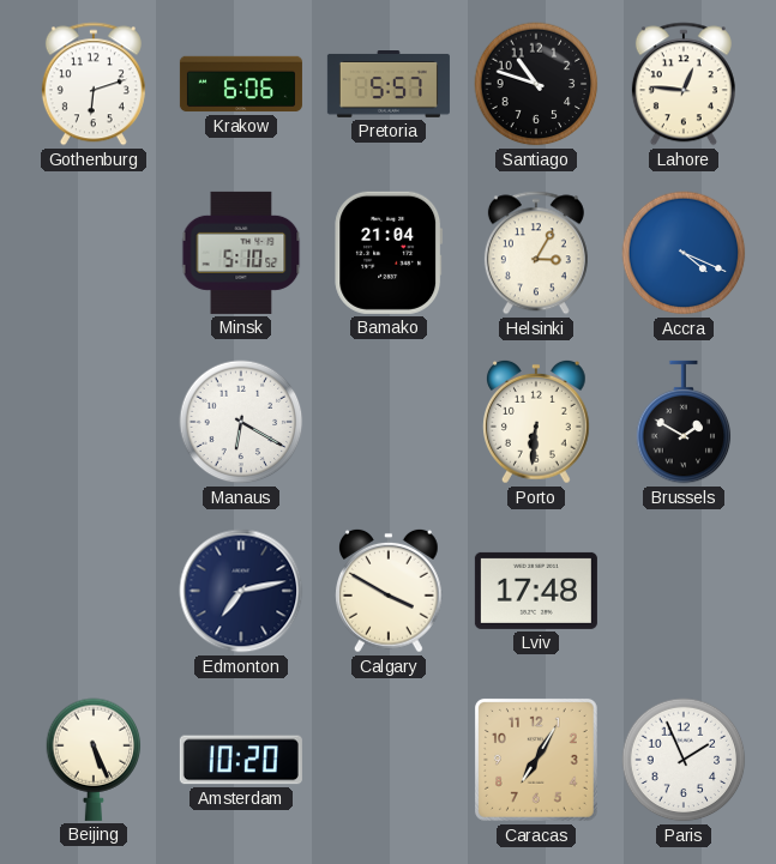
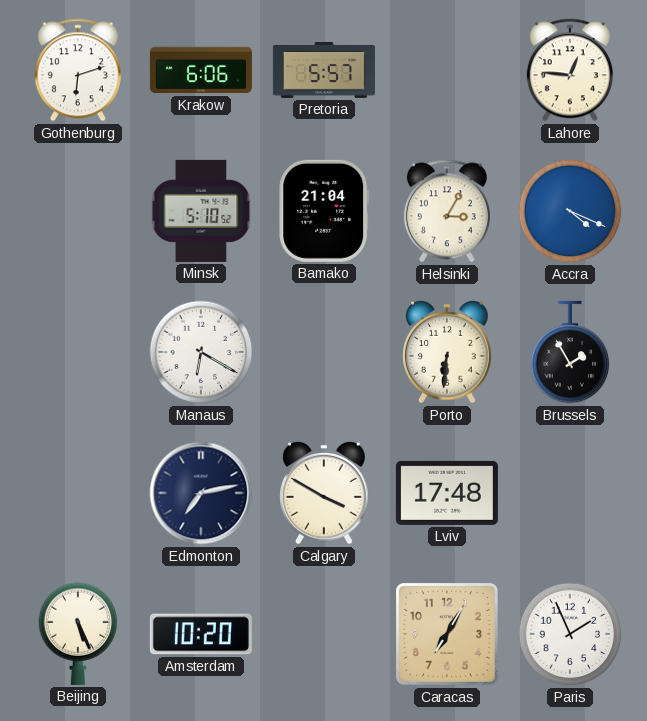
Santiago: 10:48 -> none (536, 84)
Brussels: 1:50 -> 1:55 (570, 352)
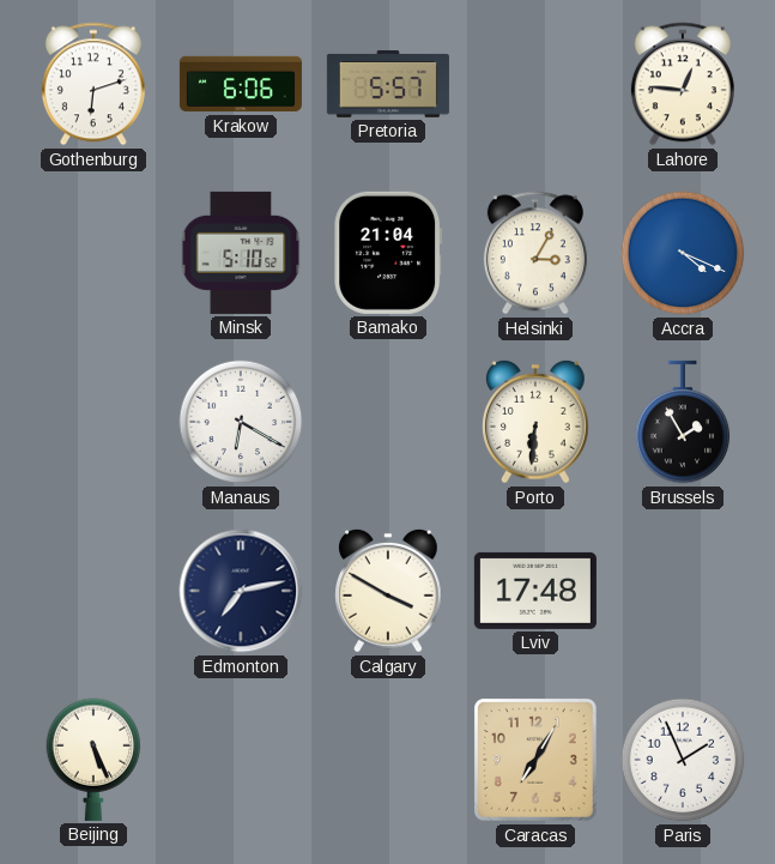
Amsterdam: 10:20 -> none (201, 634)
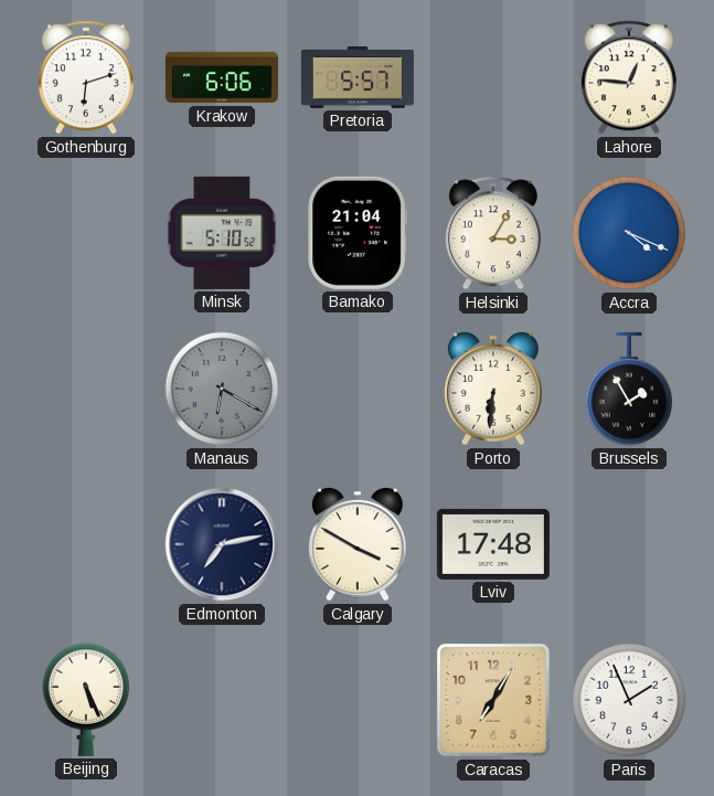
Manaus dial: white -> grey (222, 389)
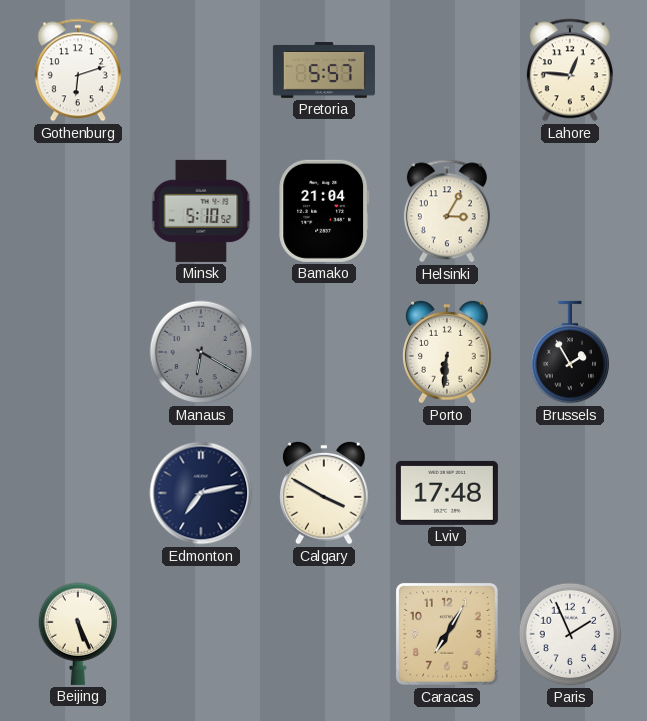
Krakow: 6:06 -> none (222, 77)
Accra: 4:19 -> none (629, 233)
